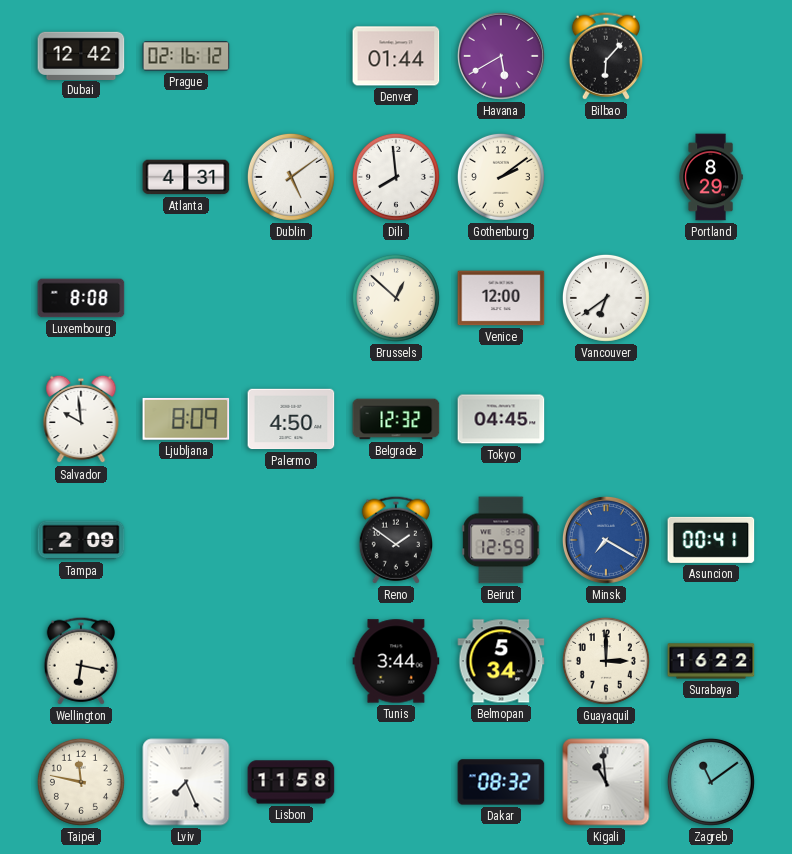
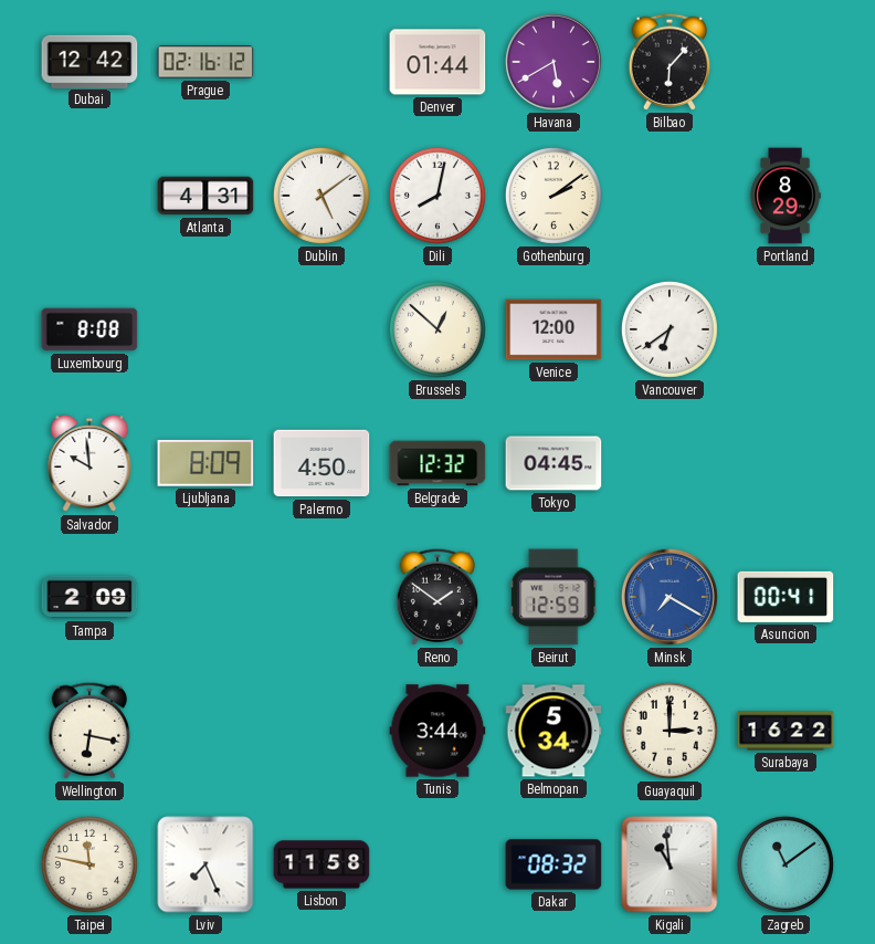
Dili: 7:59 -> 8:02 (438, 196)
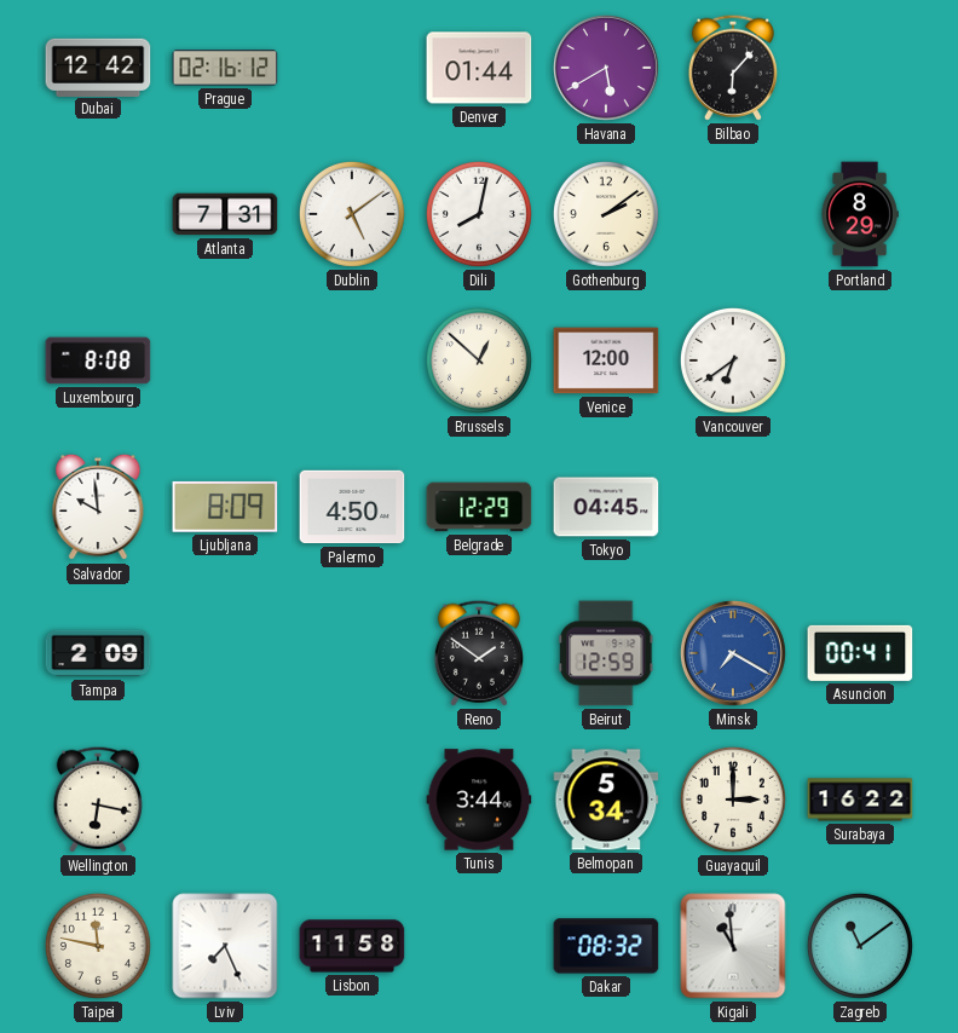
Atlanta: 4:31 -> 7:31 (225, 214)
Belgrade: 12:32 -> 12:29 (479, 507)
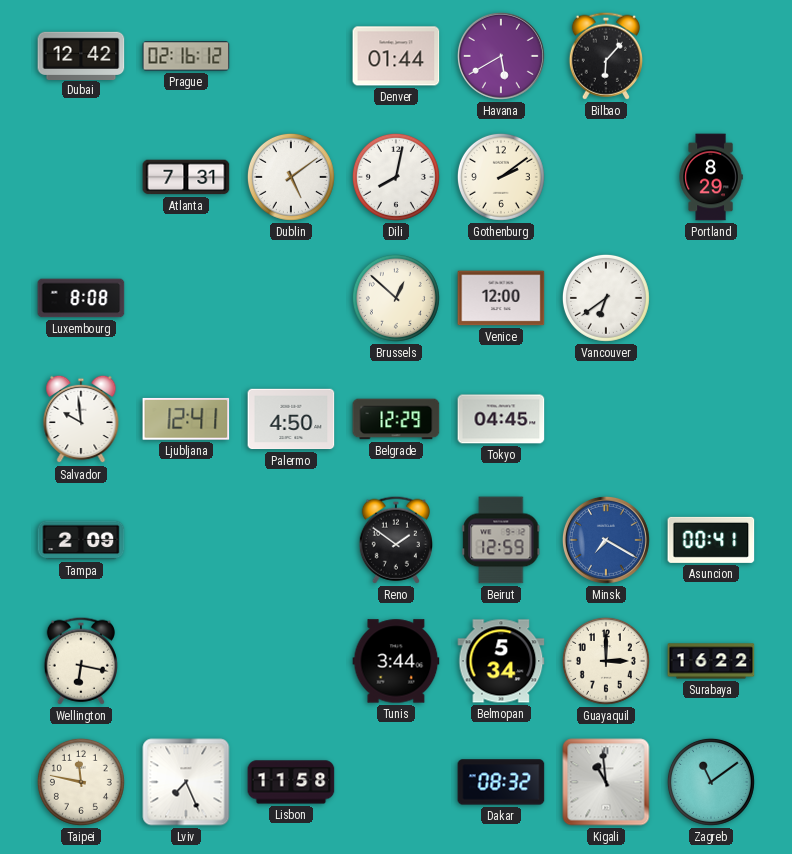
Ljubljana: 8:09 -> 12:41 (186, 419)
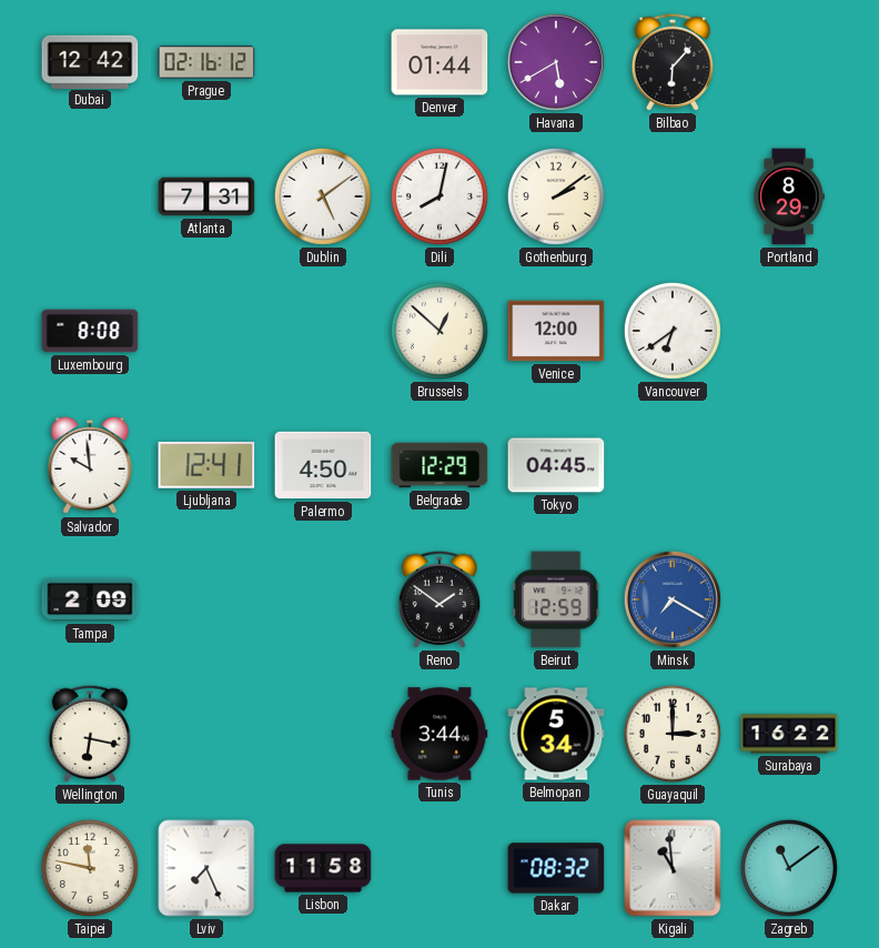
Asuncion: 00:41 -> none (711, 540)
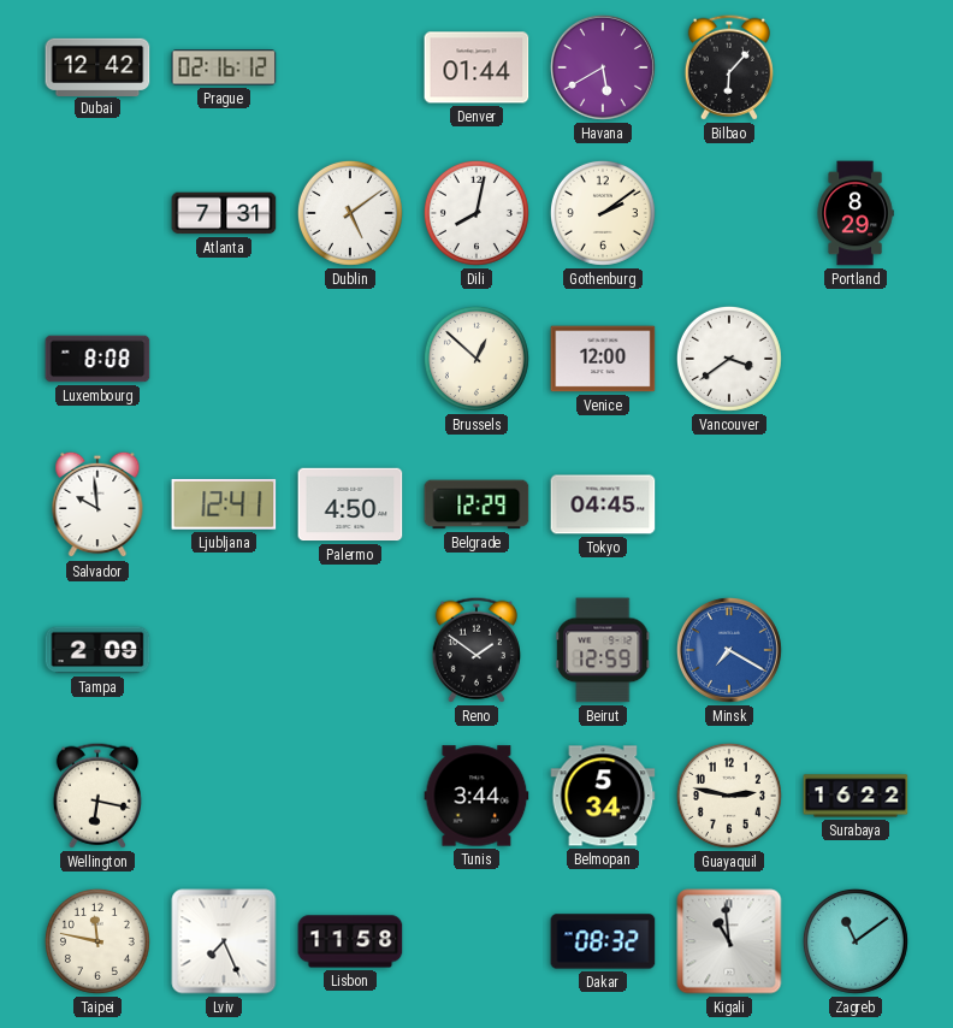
Vancouver: 6:39 -> 3:39 (729, 359)
Guayaquil: 3:00 -> 2:47 (729, 796)
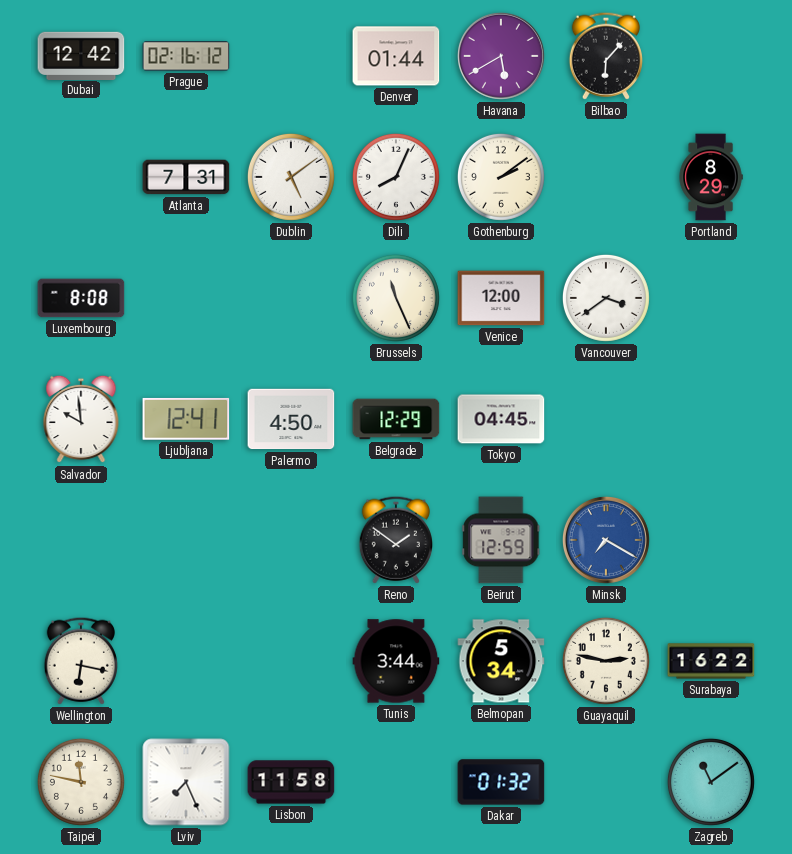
Dili: 8:02 -> 8:04 (396, 177)
Brussels: 12:52 -> 11:26 (396, 298)
Tampa: 2:09 -> none (97, 650)
Dakar: 08:32 -> 01:32 (501, 782)
Kigali: 10:59 -> none (729, 941)
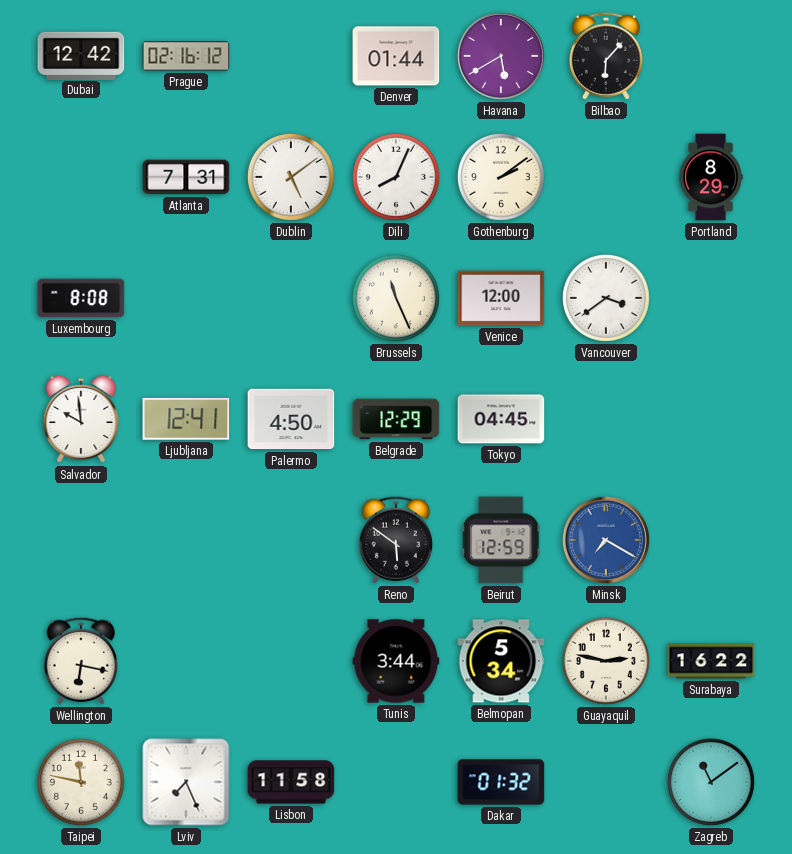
Reno: 1:51 -> 5:51 (396, 540)
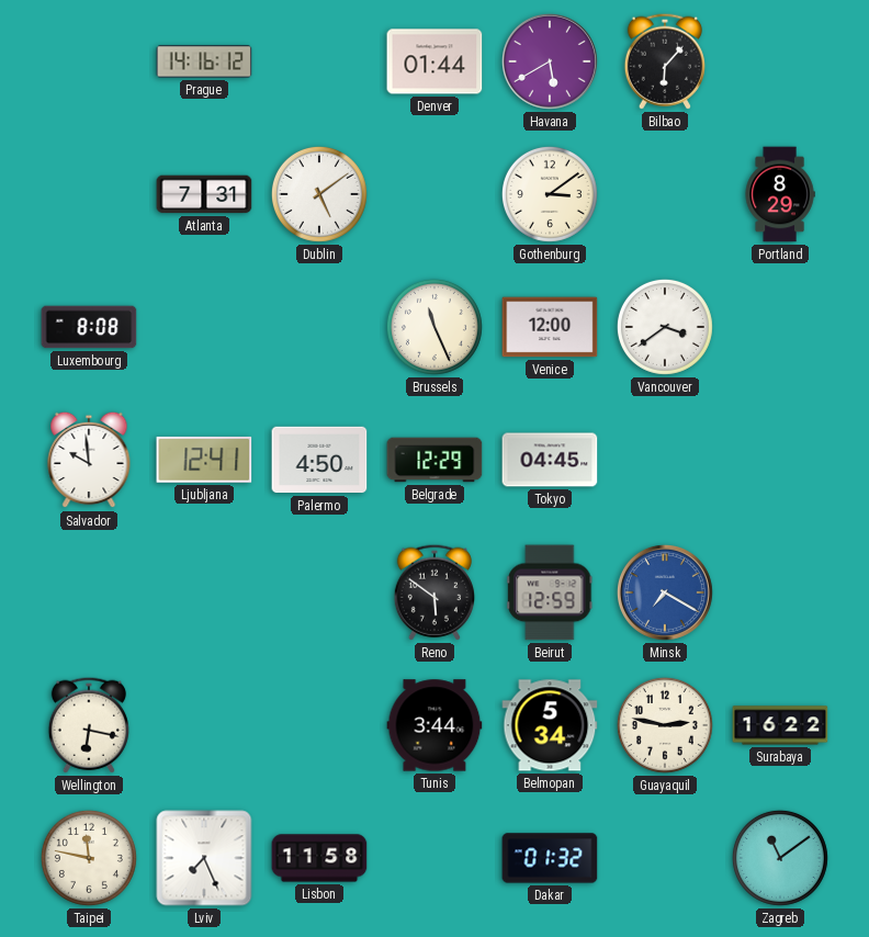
Dubai: 12:42 -> none (81, 55)
Prague: 02:16 -> 14:16 (204, 61)
Dili: 8:04 -> none (396, 177)
Gothenburg: 2:09 -> 3:09 (550, 194)
